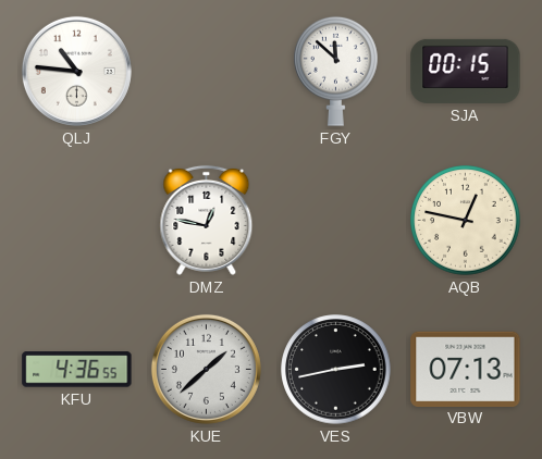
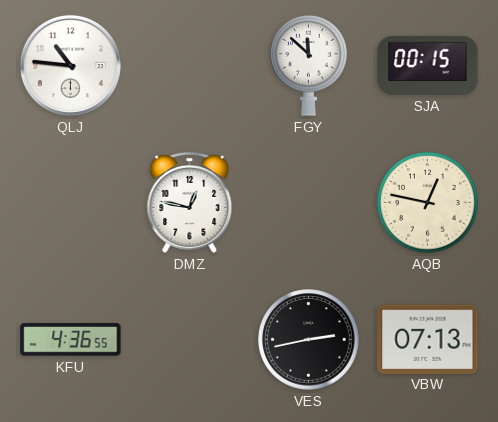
KUE: 1:38 -> none (206, 369)
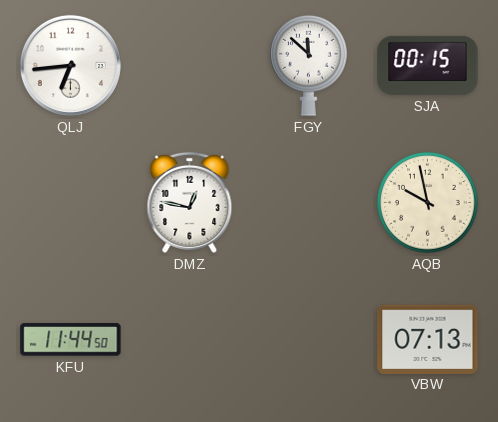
QLJ: 10:46 -> 6:44 (70, 65)
AQB: 12:47 -> 9:58 (428, 203)
KFU: 4:36 -> 11:44 (71, 340)
VES: 2:43 -> none (309, 340)
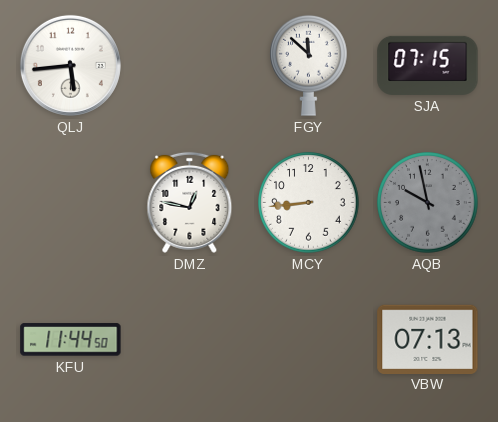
QLJ: 6:44 -> 5:44 (70, 65)
SJA: 00:15 -> 07:15 (428, 65)
MCY: none -> 8:44 (309, 203)
AQB dial: cream -> grey (428, 203)
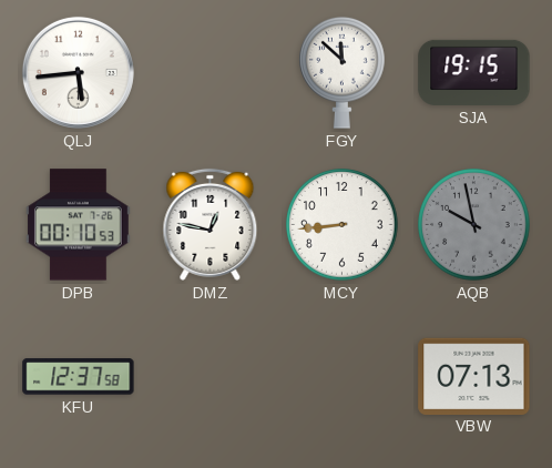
SJA: 07:15 -> 19:15 (474, 72)
DPB: none -> 00:10 (78, 225)
KFU: 11:44 -> 12:37 (79, 377)
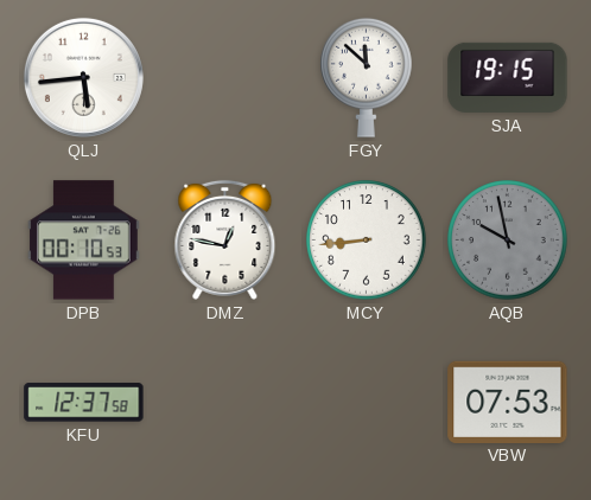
VBW: 07:13 -> 07:53 (508, 402)
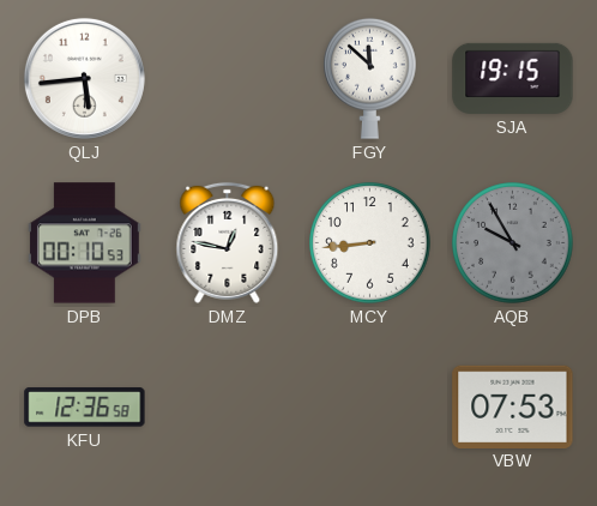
AQB: 9:58 -> 9:55 (513, 243)
KFU: 12:37 -> 12:36 (85, 408)
